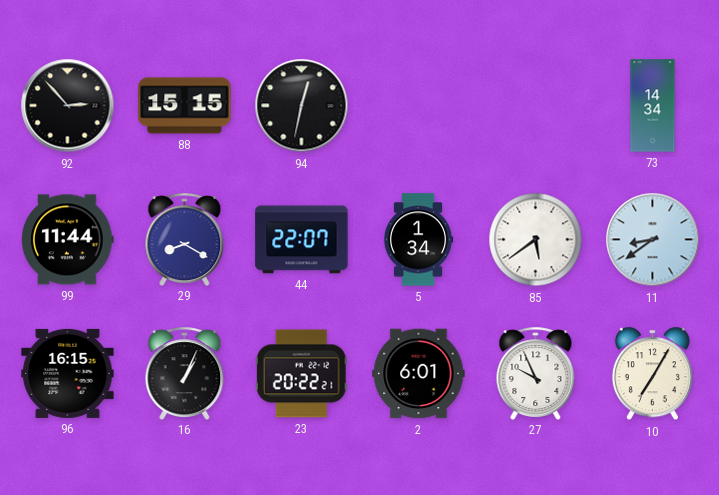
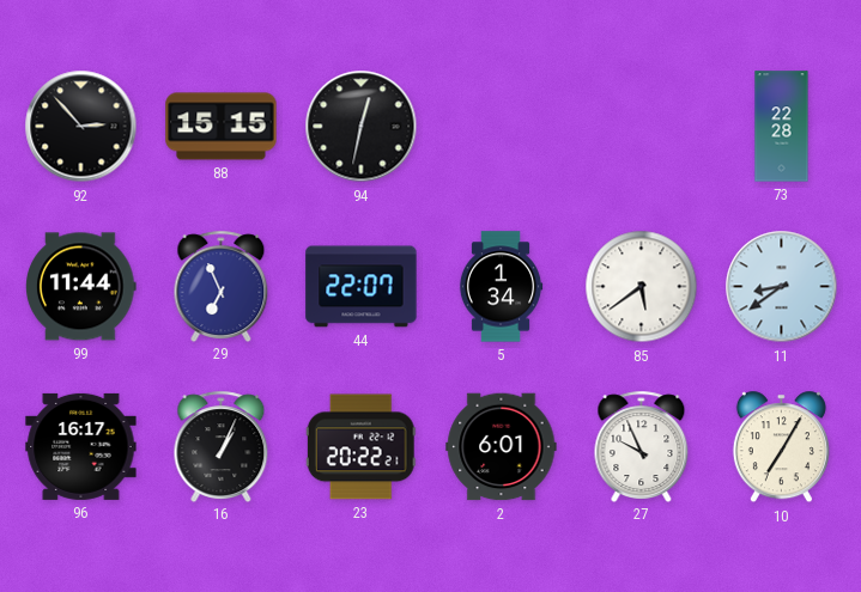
73: 14:34 -> 22:28 (782, 127)
29: 8:20 -> 6:56 (222, 286)
96: 16:15 -> 16:17 (81, 446)
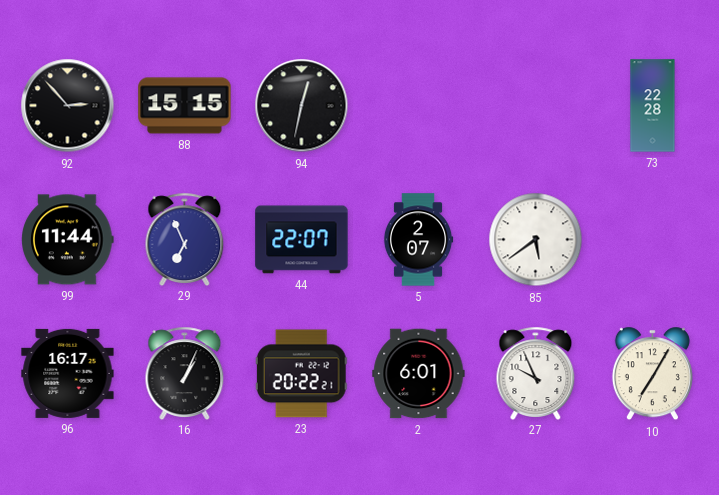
5: 1:34 -> 2:07 (418, 240)
11: 8:39 -> none (782, 287)
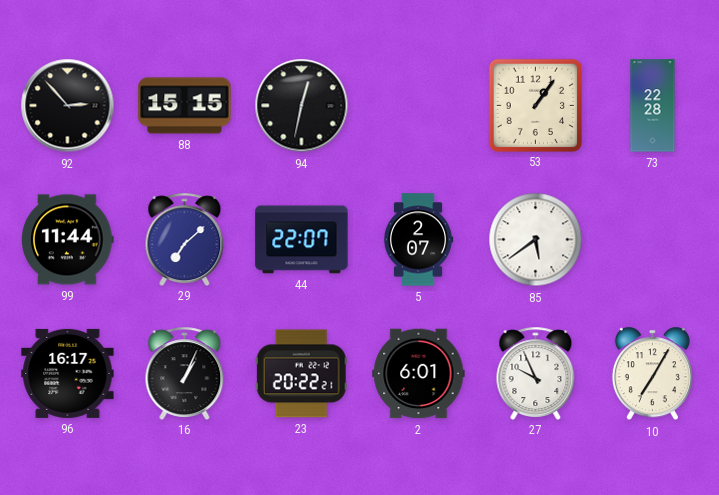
53: none -> 1:06 (535, 105)
29: 6:56 -> 7:08 (185, 239)
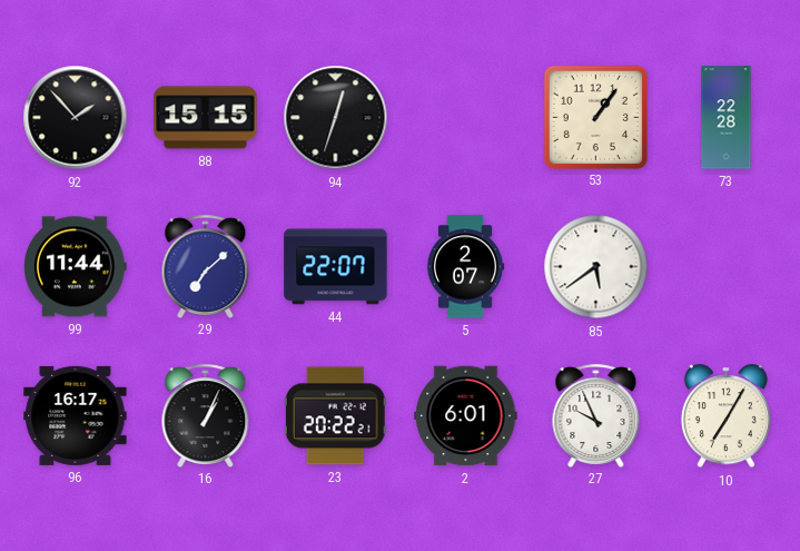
92: 2:53 -> 1:53 (76, 118)
94: 12:32 -> 12:33 (336, 118)
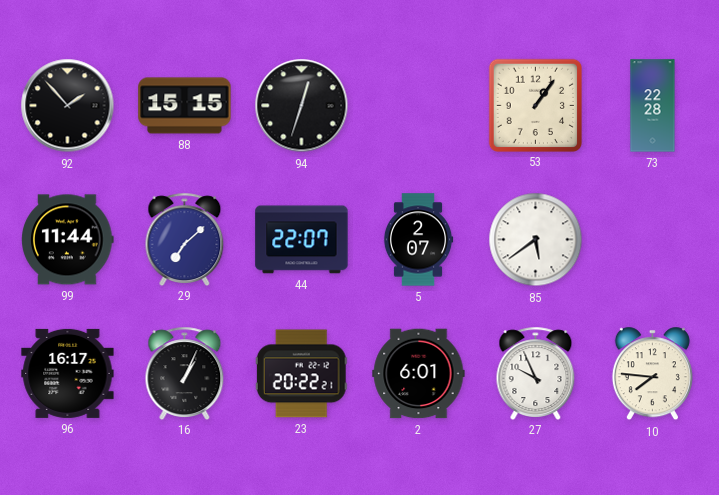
10: 7:05 -> 7:46 (652, 374)
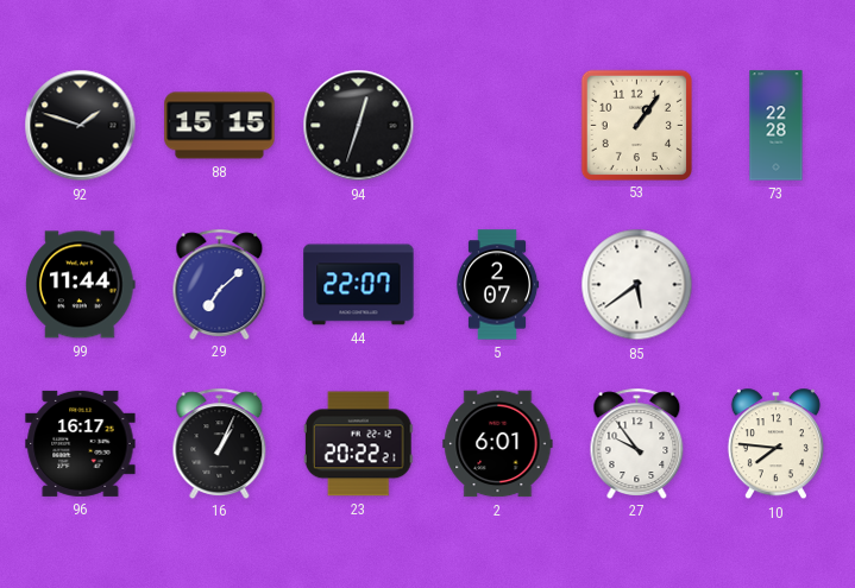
92: 1:53 -> 1:48 (81, 126)
27: 9:56 -> 9:54 (637, 443)
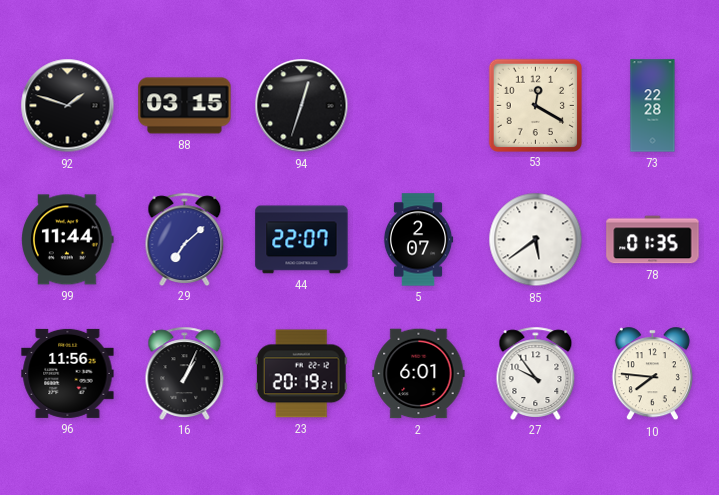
88: 15:15 -> 03:15 (185, 106)
53: 1:06 -> 12:20 (535, 105)
78: none -> 01:35 (653, 240)
96: 16:17 -> 11:56 (68, 373)
23: 20:22 -> 20:19 (301, 374)
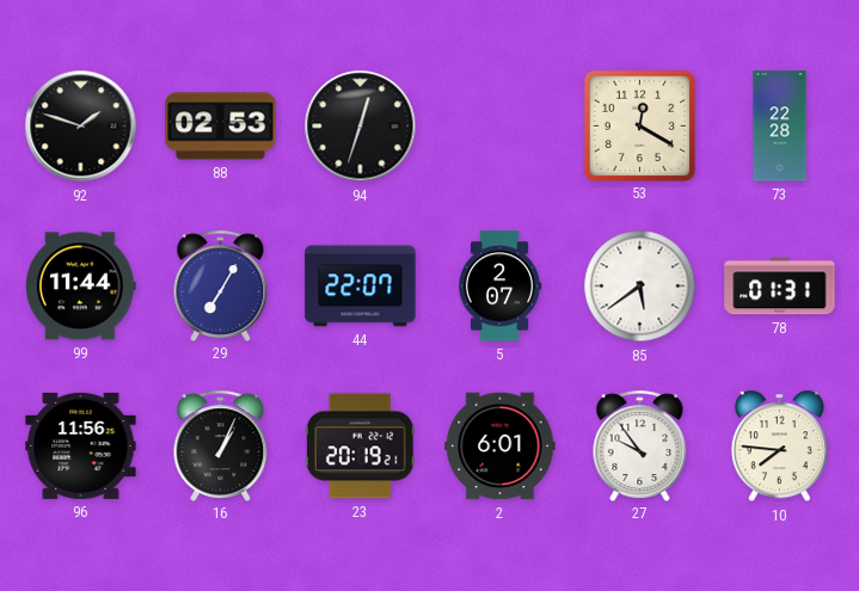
88: 03:15 -> 02:53 (221, 127)
29: 7:08 -> 7:05 (221, 285)
78: 01:35 -> 01:31 (780, 287)
